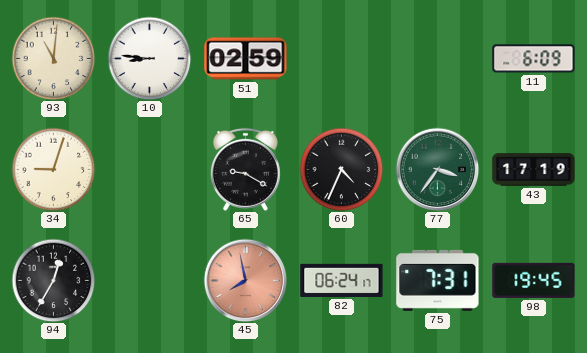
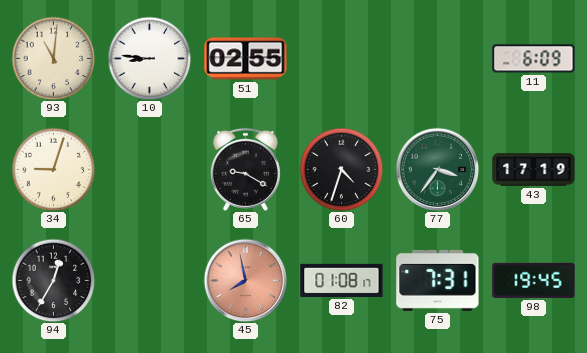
51: 02:59 -> 02:55 (246, 59)
60: 4:34 -> 4:33 (341, 169)
82: 06:24 -> 01:08 (342, 280)
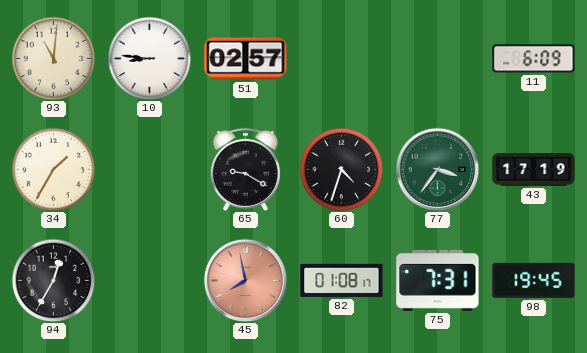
51: 02:55 -> 02:57 (246, 59)
34: 9:03 -> 1:35 (53, 169)
